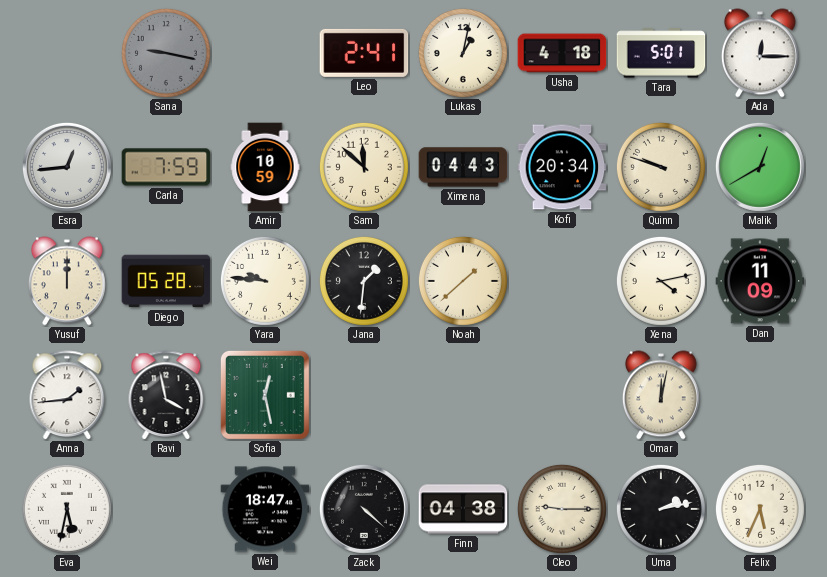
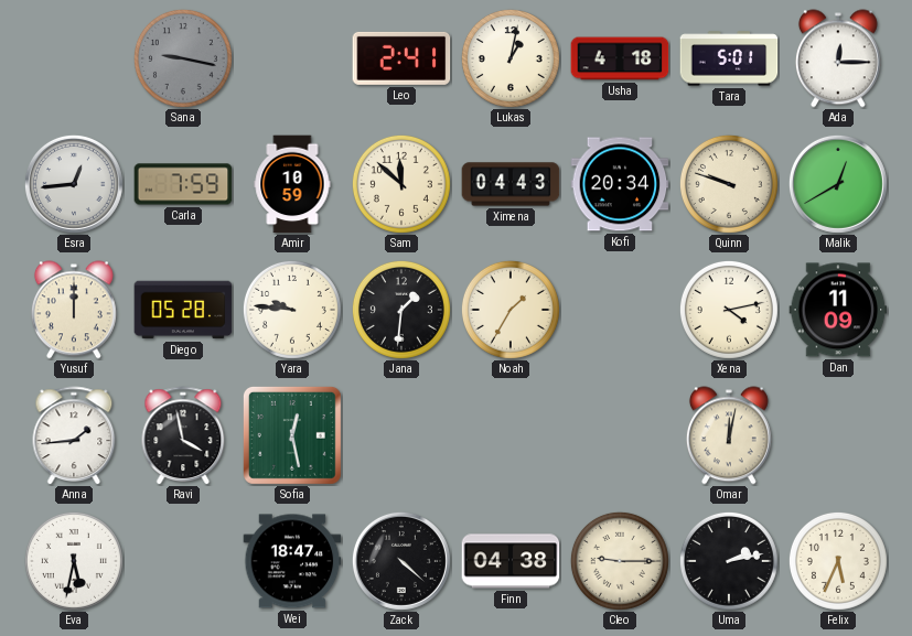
Noah: 1:38 -> 1:35 (511, 310)
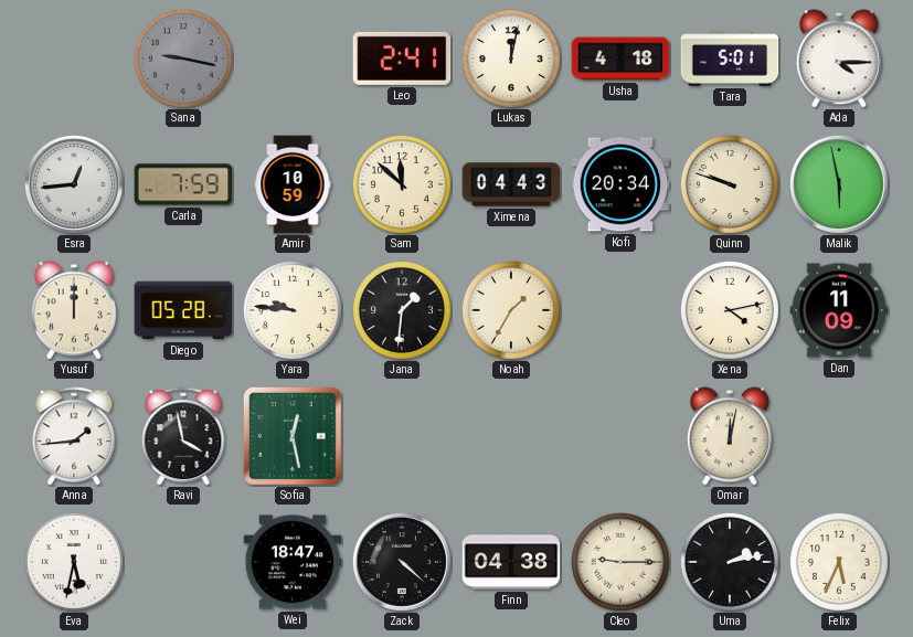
Lukas: 1:02 -> 12:02 (511, 59)
Ada: 12:15 -> 4:15 (839, 59)
Malik: 12:40 -> 5:58 (839, 184)
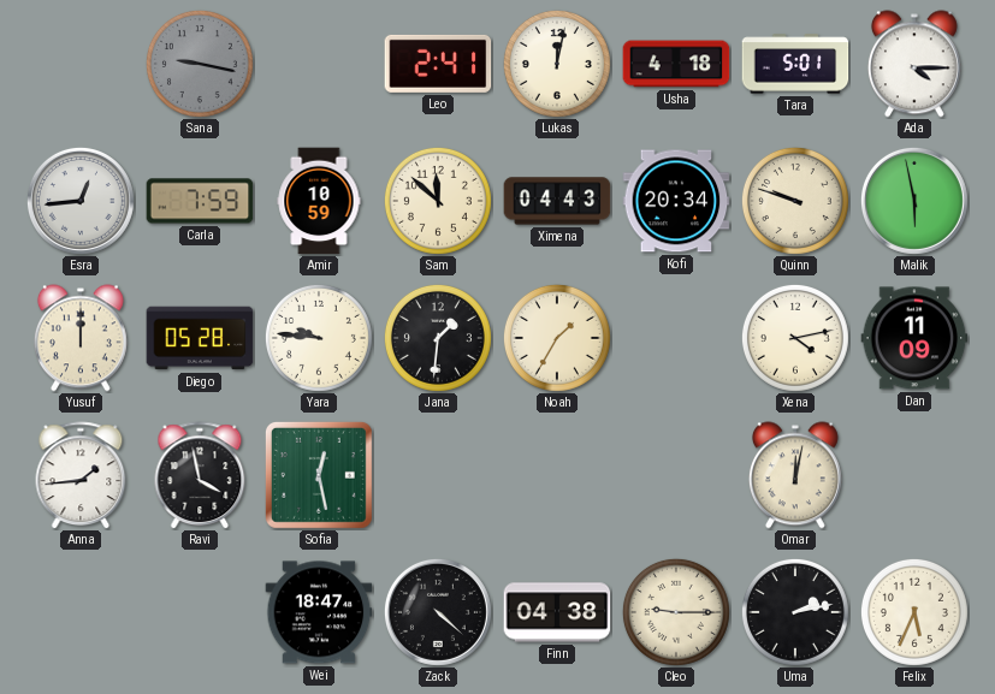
Eva: 5:32 -> none (74, 562)
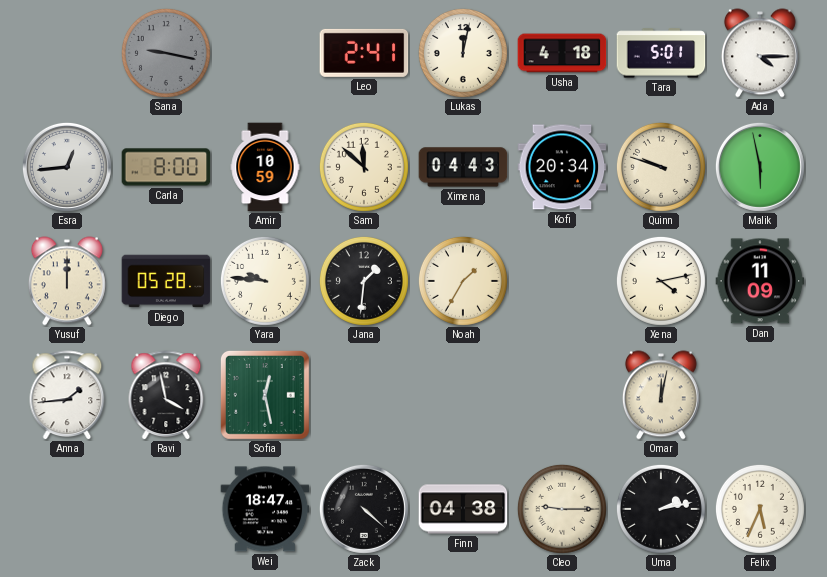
Carla: 7:59 -> 8:00 (166, 167)
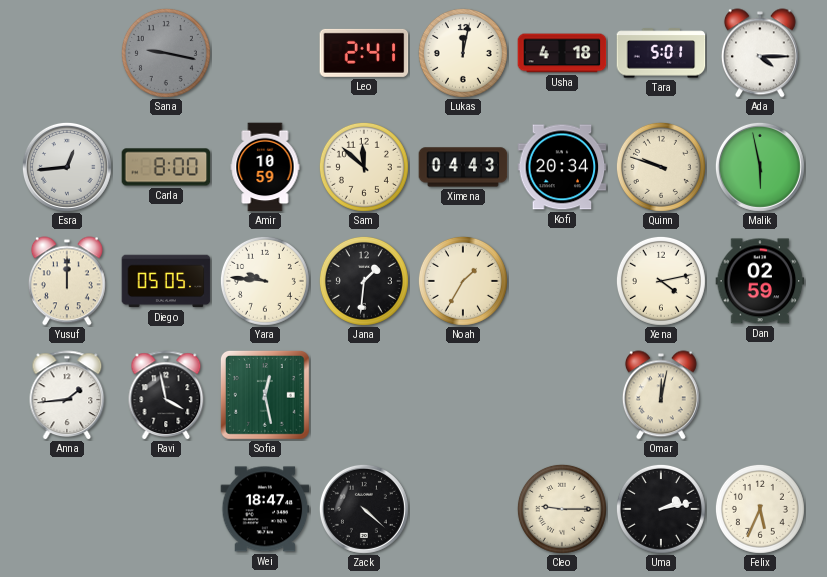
Diego: 05:28 -> 05:05 (166, 281)
Dan: 11:09 -> 02:59 (760, 281)
Finn: 04:38 -> none (463, 509)
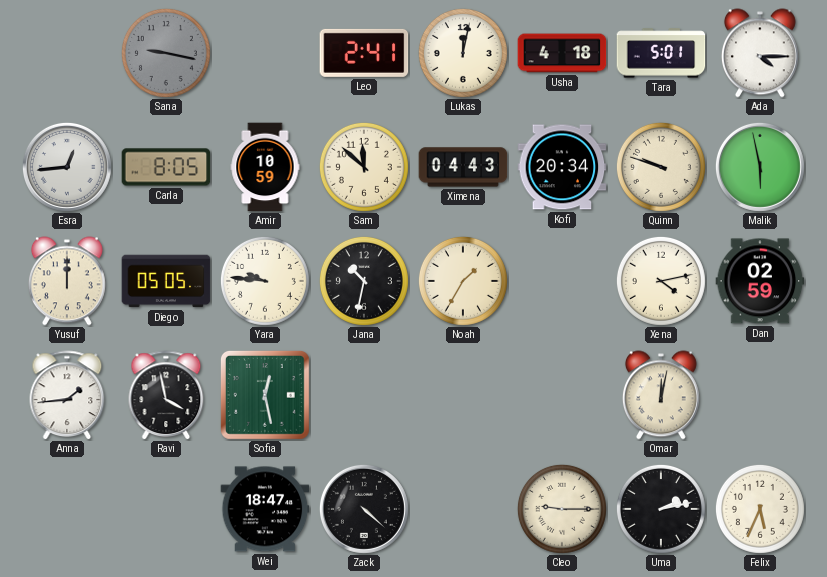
Carla: 8:00 -> 8:05 (166, 167)
Jana: 1:31 -> 10:32 (364, 281)
